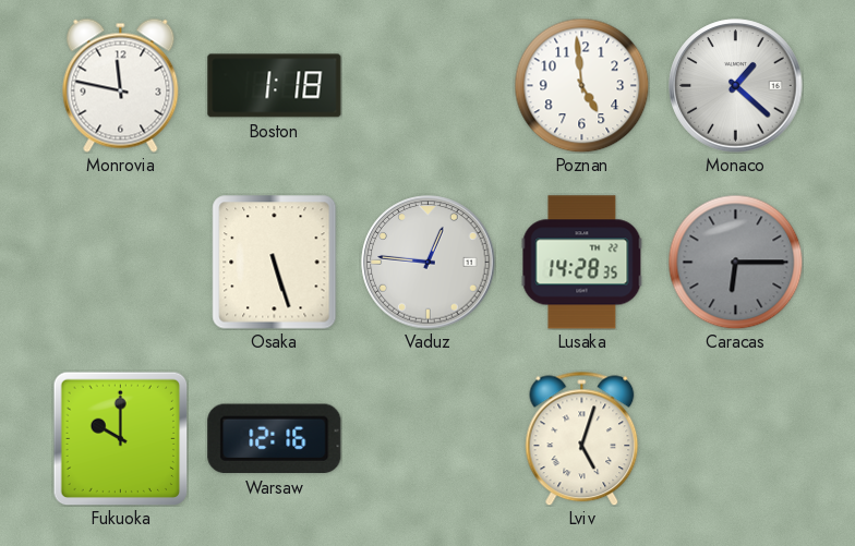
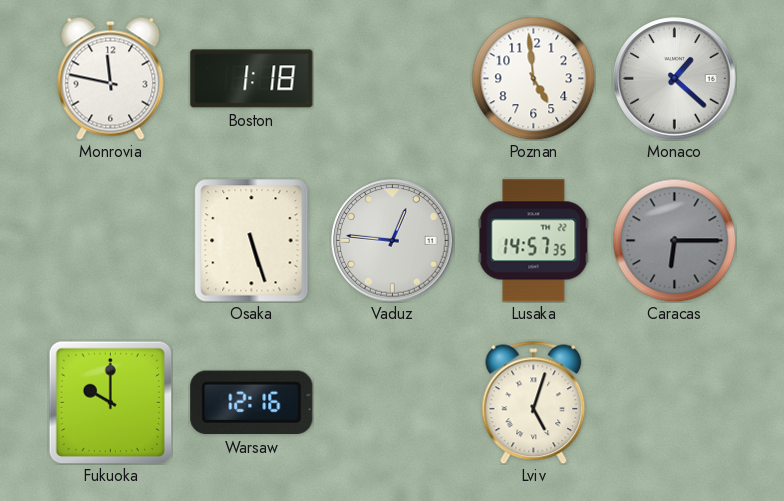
Lusaka: 14:28 -> 14:57 (534, 241)
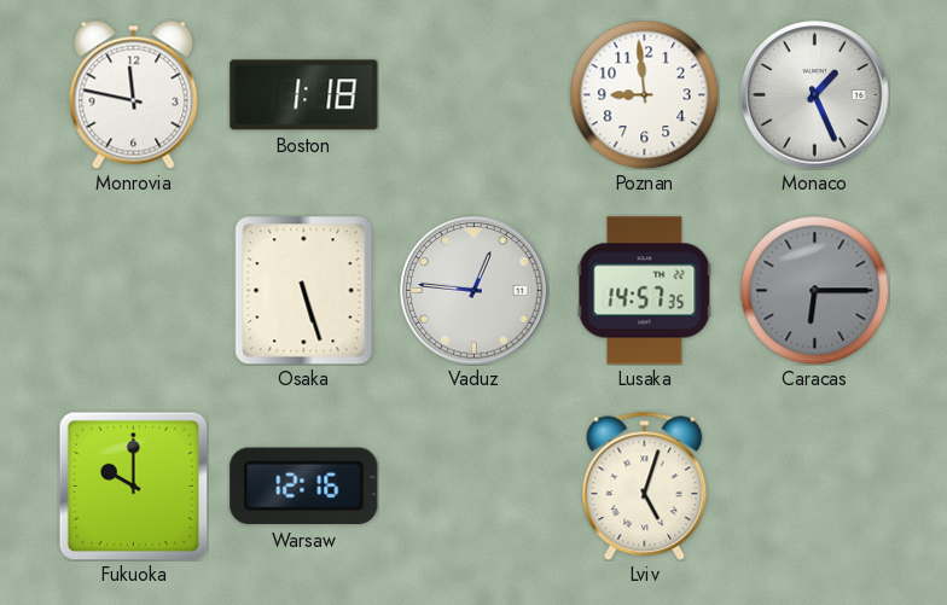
Poznan: 4:59 -> 8:59 (644, 94)
Monaco: 1:22 -> 1:26 (815, 95)
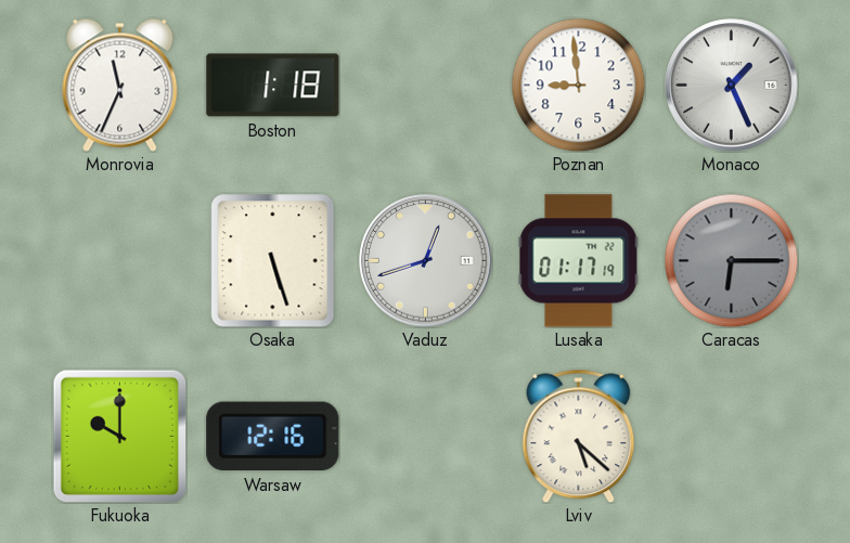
Monrovia: 11:47 -> 11:34 (120, 85)
Vaduz: 12:46 -> 12:42 (426, 261)
Lusaka: 14:57 -> 01:17 (579, 261)
Lviv: 5:03 -> 5:22 (579, 436)
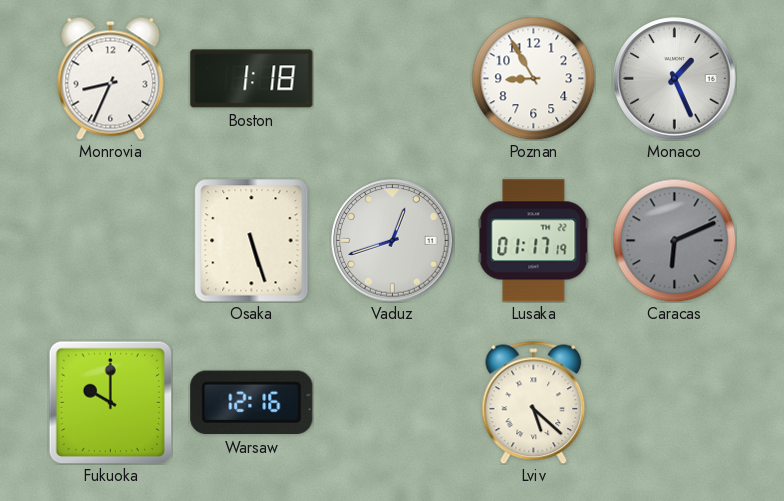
Monrovia: 11:34 -> 8:34 (111, 78)
Poznan: 8:59 -> 8:55 (533, 78)
Caracas: 6:15 -> 6:11 (674, 240)
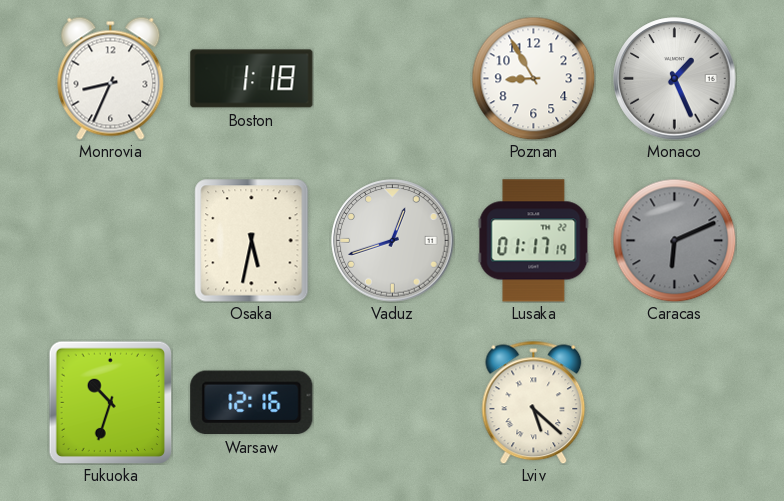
Osaka: 5:27 -> 5:32 (252, 241)
Fukuoka: 10:00 -> 10:33 (110, 402)
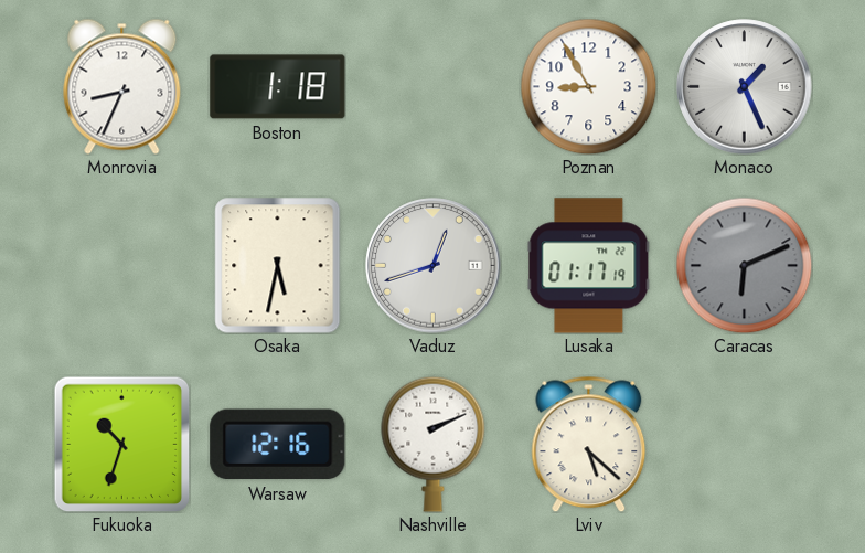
Nashville: none -> 2:11 (434, 444)
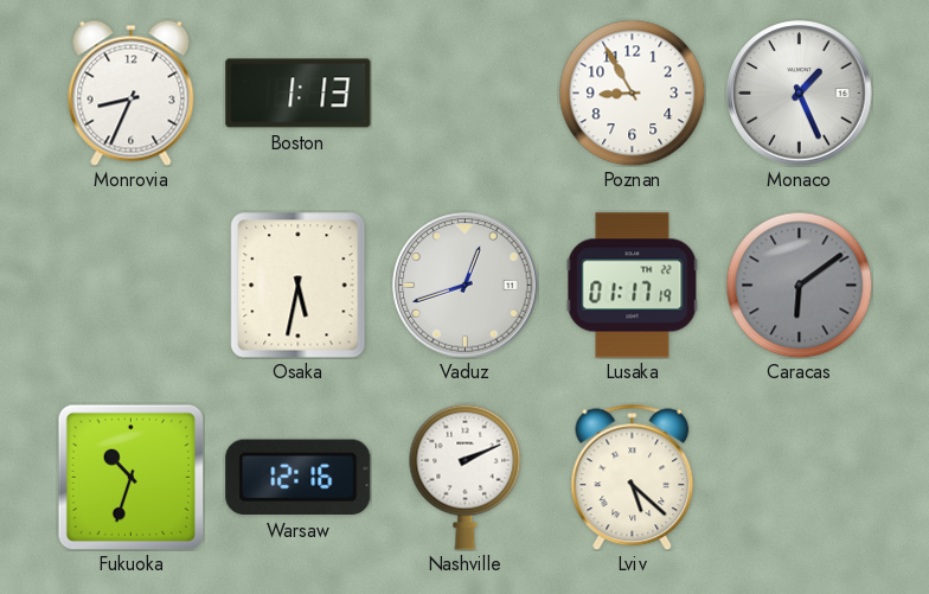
Boston: 1:18 -> 1:13 (299, 94)
Caracas: 6:11 -> 6:09 (799, 285)
